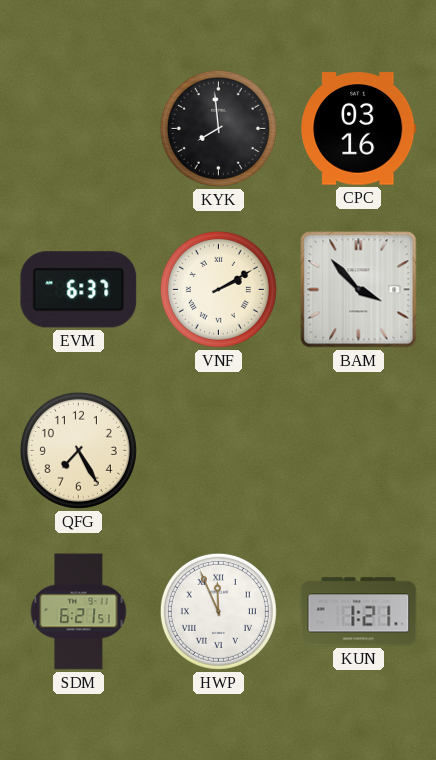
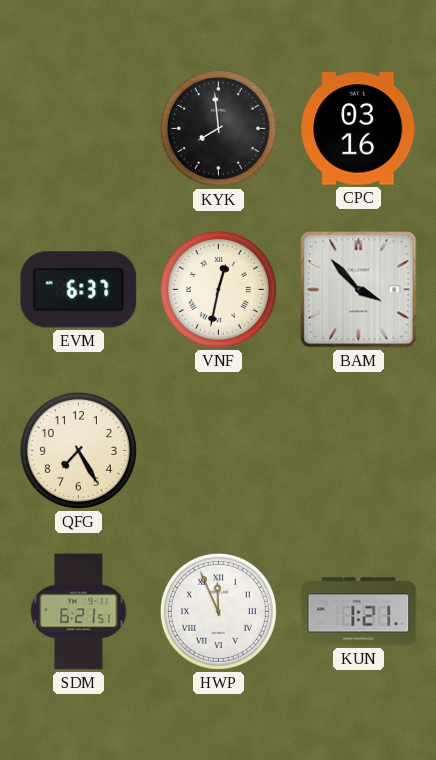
VNF: 2:10 -> 12:32 (218, 289)
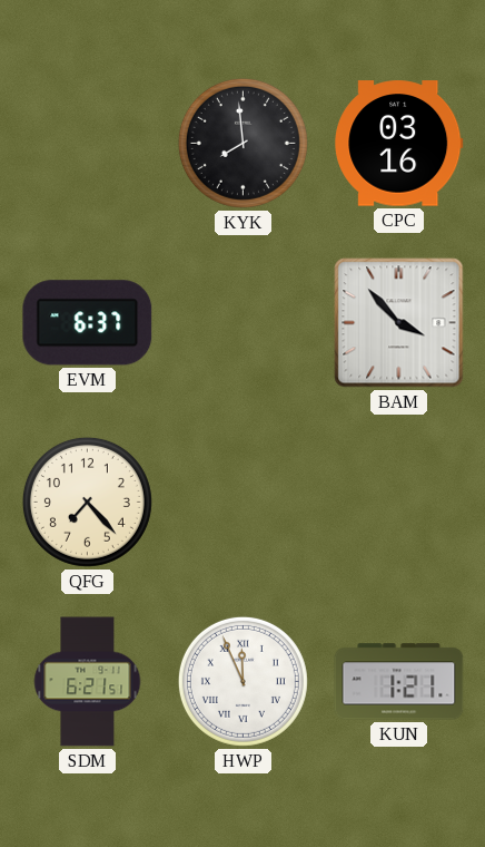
VNF: 12:32 -> none (218, 289)
QFG: 7:25 -> 7:23 (87, 502)
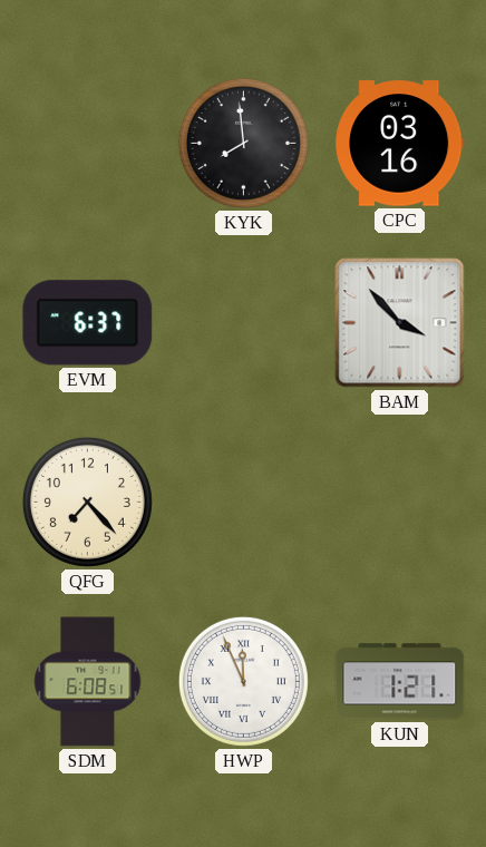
SDM: 6:21 -> 6:08 (88, 682)
